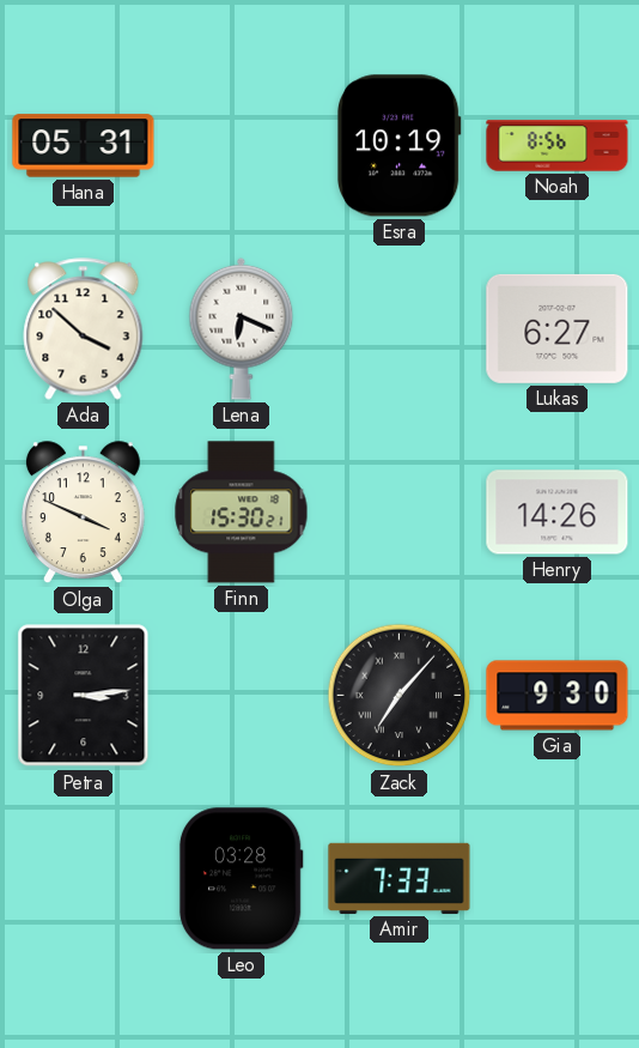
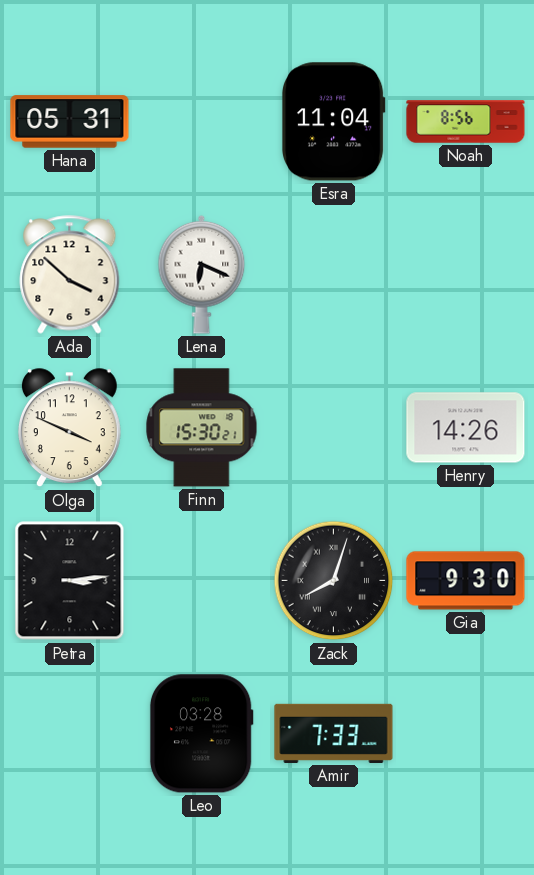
Esra: 10:19 -> 11:04 (333, 122)
Lukas: 6:27 -> none (558, 328)
Zack: 7:07 -> 8:03 (334, 581)
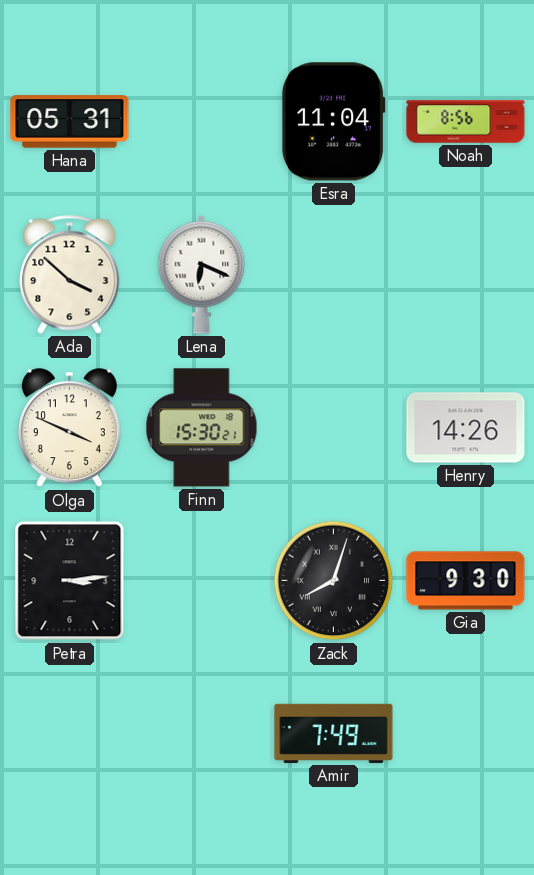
Leo: 03:28 -> none (201, 734)
Amir: 7:33 -> 7:49 (334, 733)
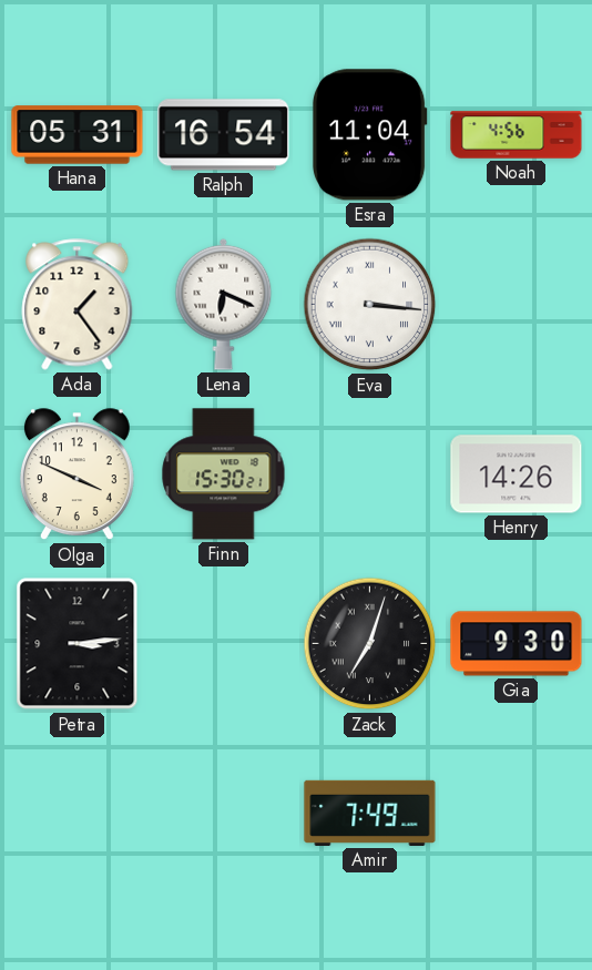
Ralph: none -> 16:54 (224, 135)
Noah: 8:56 -> 4:56 (517, 135)
Ada: 3:52 -> 1:24 (78, 305)
Eva: none -> 3:16 (370, 305)
Zack: 8:03 -> 7:03 (370, 644)
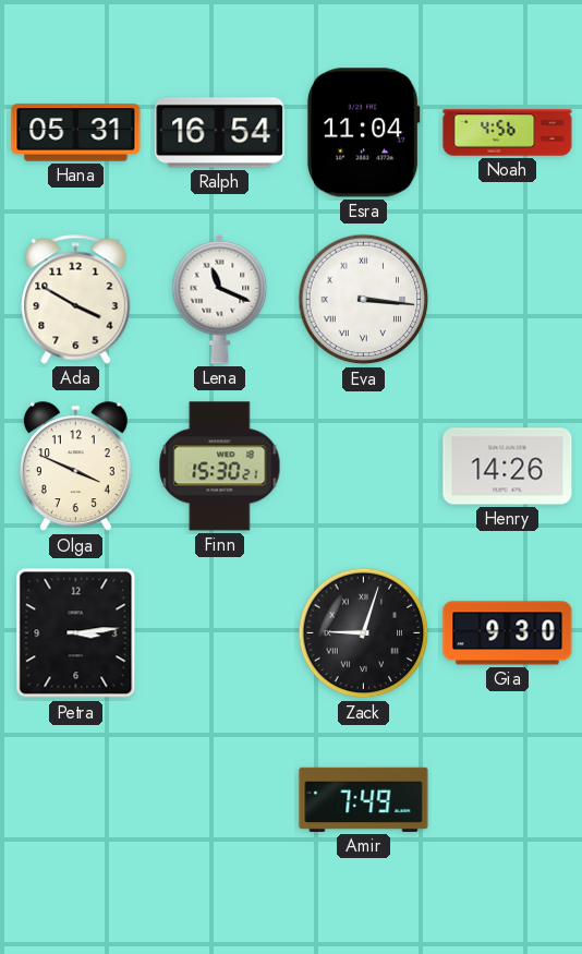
Ada: 1:24 -> 3:50 (76, 300)
Lena: 6:19 -> 11:19 (220, 299)
Zack: 7:03 -> 9:03 (364, 633)
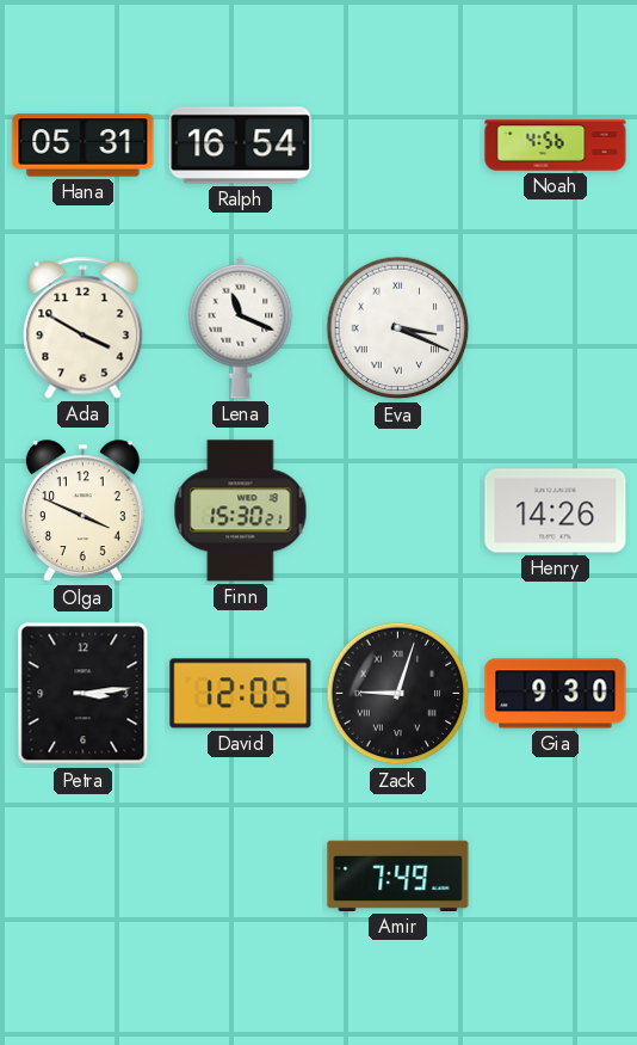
Esra: 11:04 -> none (363, 133)
Eva: 3:16 -> 3:19 (398, 328)
David: none -> 12:05 (241, 694)
